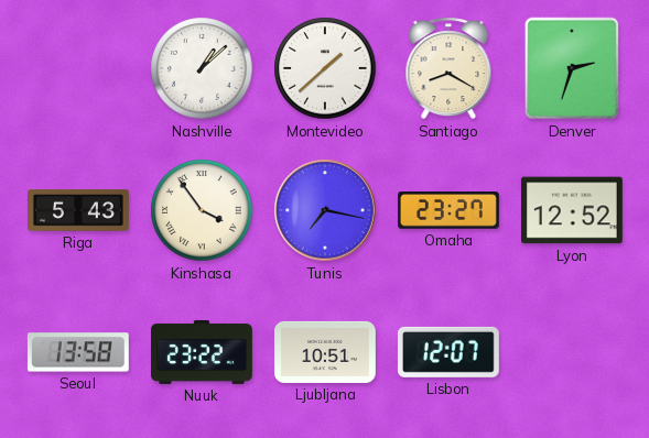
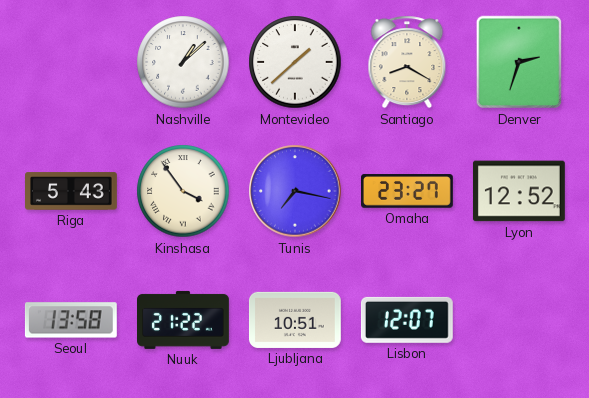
Nuuk: 23:22 -> 21:22 (184, 320)
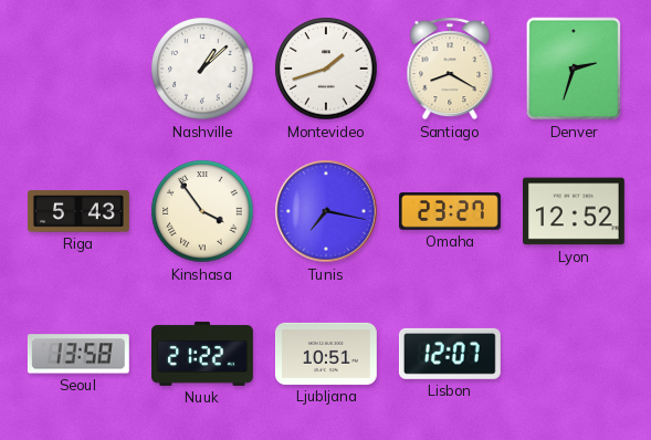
Montevideo: 1:38 -> 1:42 (326, 69)
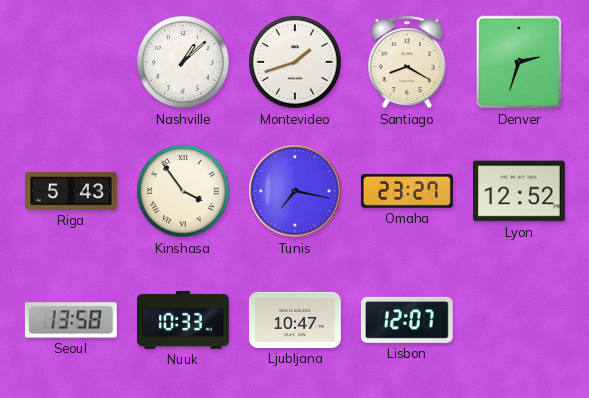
Nuuk: 21:22 -> 10:33 (184, 320)
Ljubljana: 10:51 -> 10:47 (295, 320)
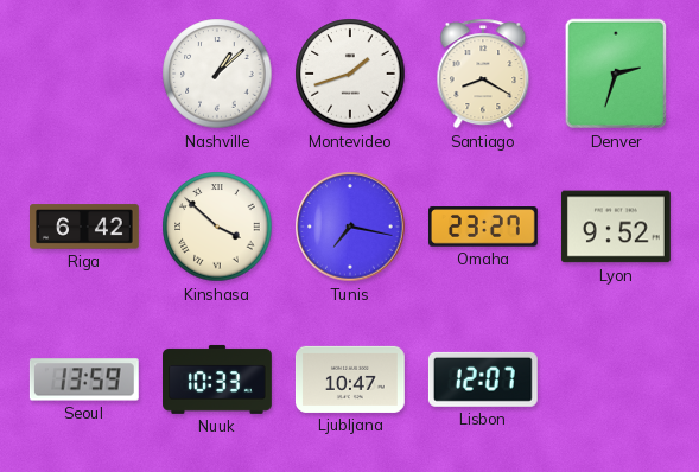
Riga: 5:43 -> 6:42 (85, 227)
Kinshasa: 3:54 -> 3:52 (217, 227)
Lyon: 12:52 -> 9:52 (616, 227)
Seoul: 13:58 -> 13:59 (84, 379)
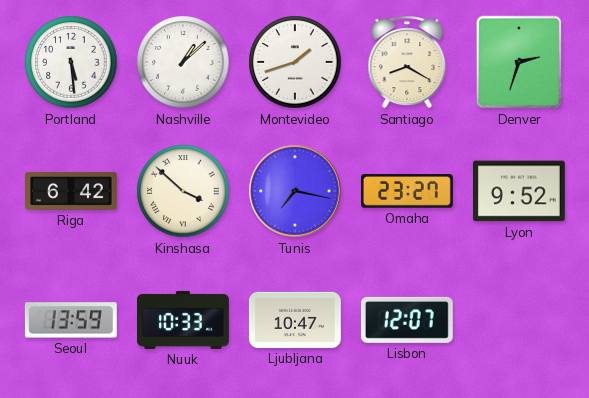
Portland: none -> 5:29 (71, 62)
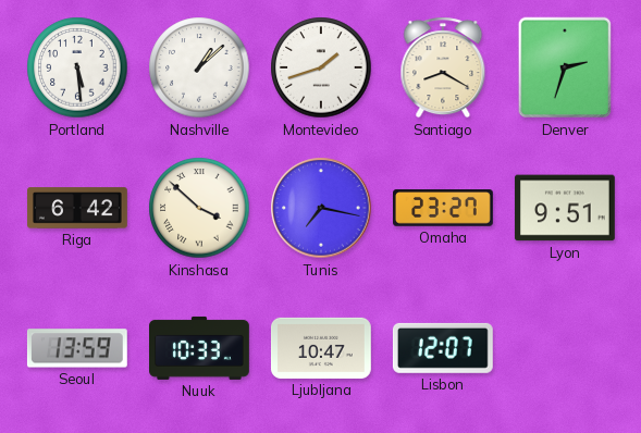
Lyon: 9:52 -> 9:51 (565, 208)
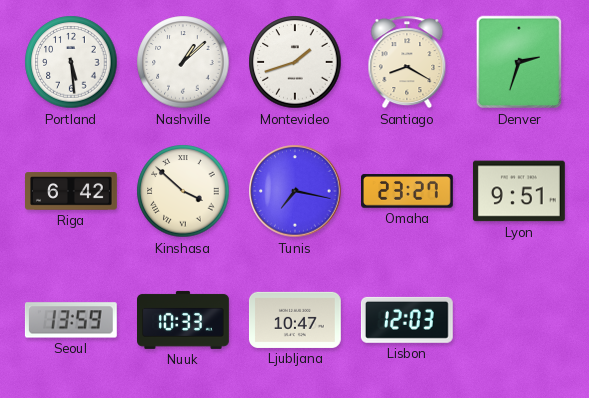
Lisbon: 12:07 -> 12:03 (407, 320)
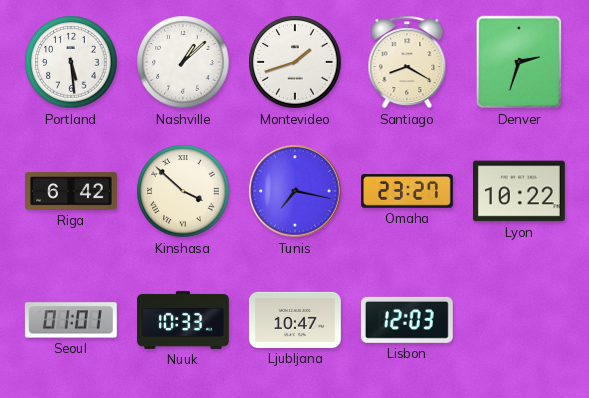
Lyon: 9:51 -> 10:22 (519, 191)
Seoul: 13:59 -> 01:01 (71, 320)
